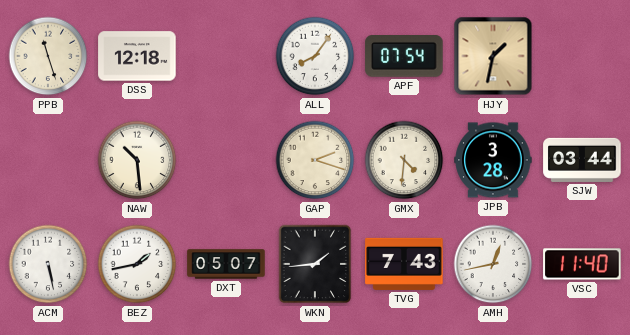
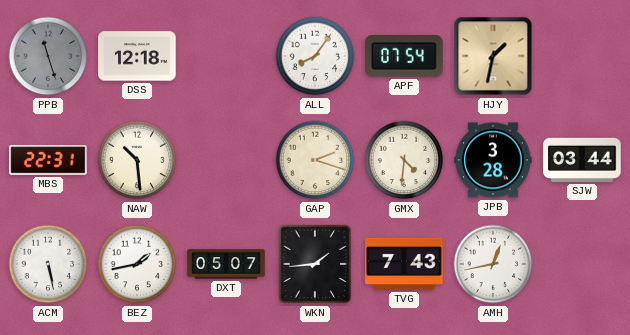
PPB dial: cream -> grey (48, 56)
MBS: none -> 22:31 (48, 160)
VSC: 11:40 -> none (582, 264)
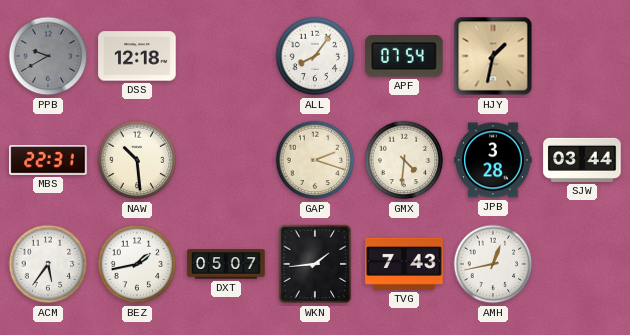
PPB: 11:27 -> 9:40 (48, 56)
ACM: 5:28 -> 5:36 (48, 264)
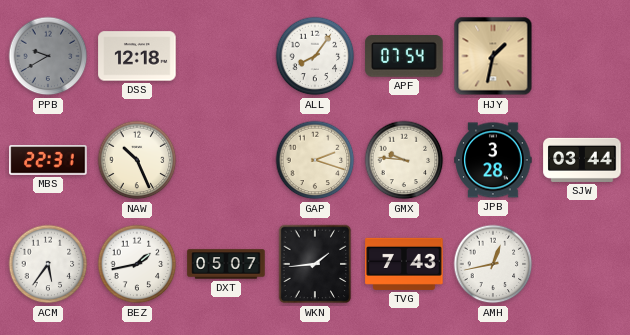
NAW: 10:29 -> 10:26 (137, 160)
GMX: 4:31 -> 9:46 (404, 160)
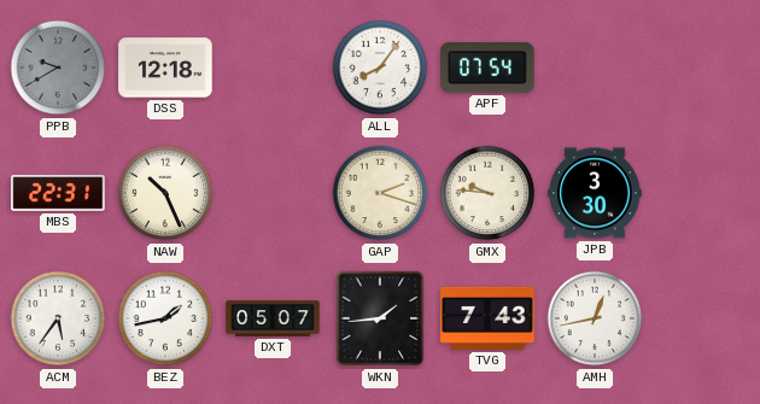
HJY: 1:32 -> none (493, 56)
JPB: 3:28 -> 3:30 (595, 193)
SJW: 03:44 -> none (582, 160)
